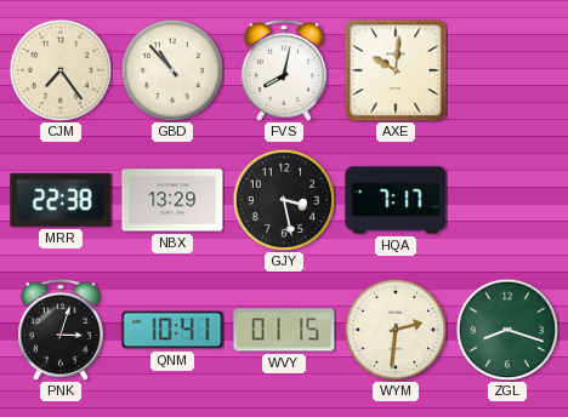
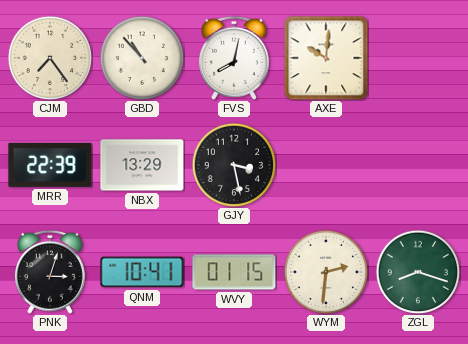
MRR: 22:38 -> 22:39 (50, 165)
HQA: 7:17 -> none (396, 200)
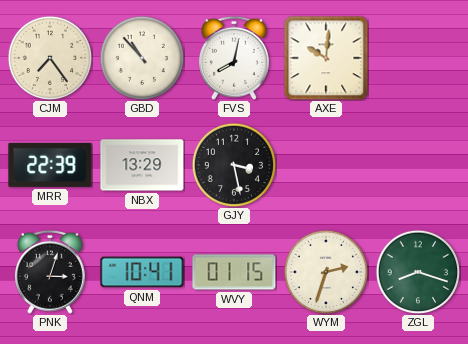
WYM: 2:31 -> 2:33 (326, 272)
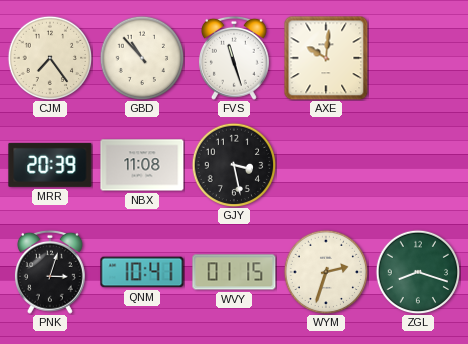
FVS: 8:02 -> 11:27 (234, 58)
MRR: 22:39 -> 20:39 (50, 165)
NBX: 13:29 -> 11:08 (142, 165)
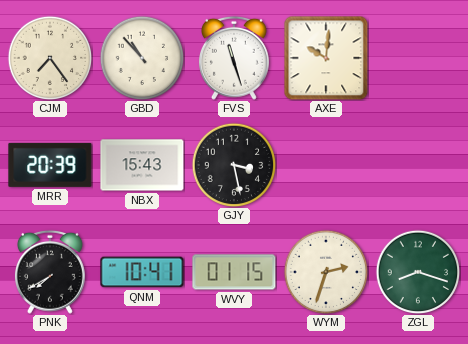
NBX: 11:08 -> 15:43 (142, 165)
PNK: 3:03 -> 7:40 (50, 272)
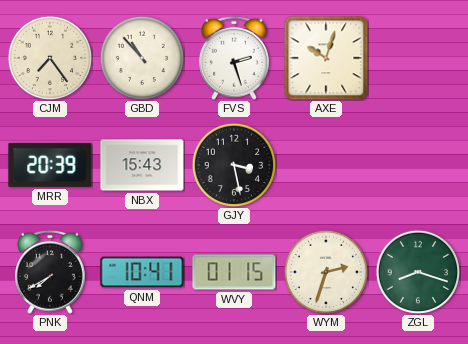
FVS: 11:27 -> 2:27 (234, 58)
AXE: 10:01 -> 10:03 (326, 58)
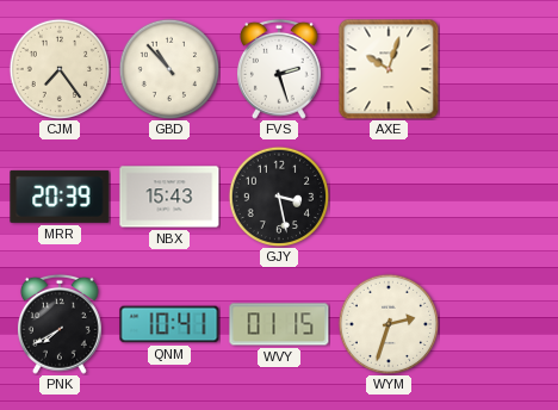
ZGL: 8:18 -> none (418, 272)
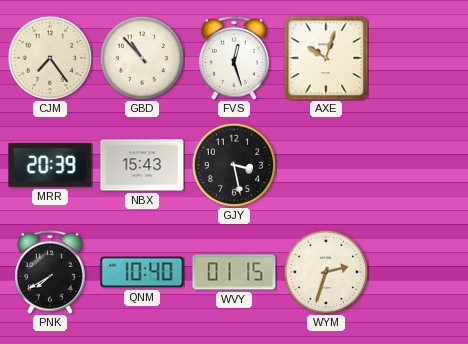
FVS: 2:27 -> 12:27 (234, 58)
QNM: 10:41 -> 10:40 (142, 272)
